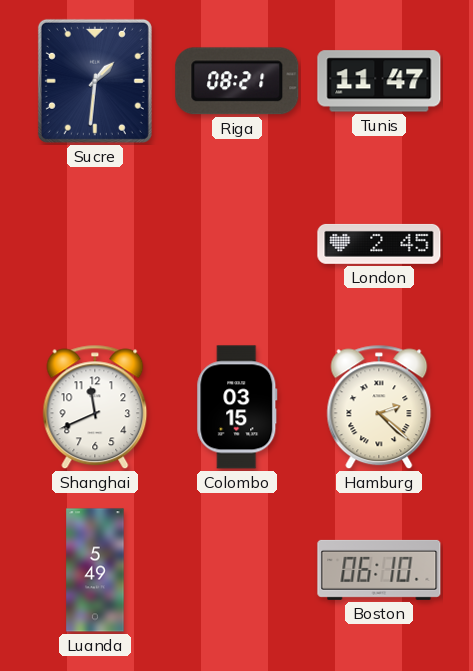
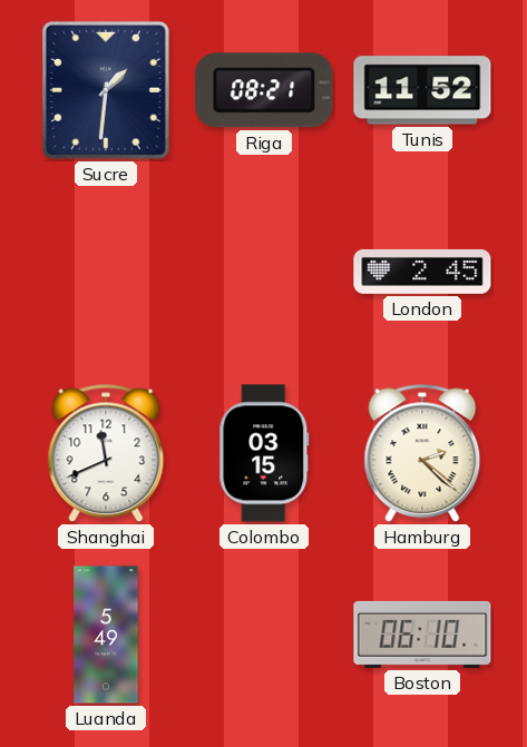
Tunis: 11:47 -> 11:52 (422, 90)
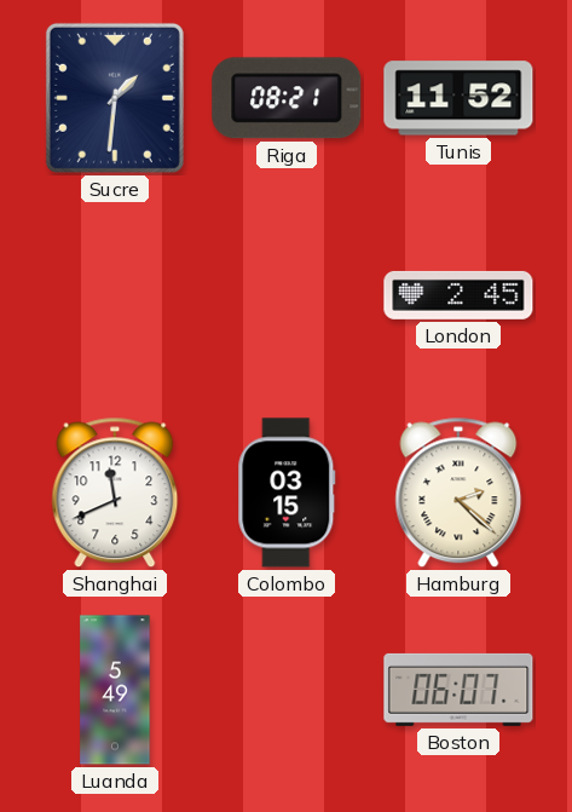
Boston: 06:10 -> 06:07 (458, 690)
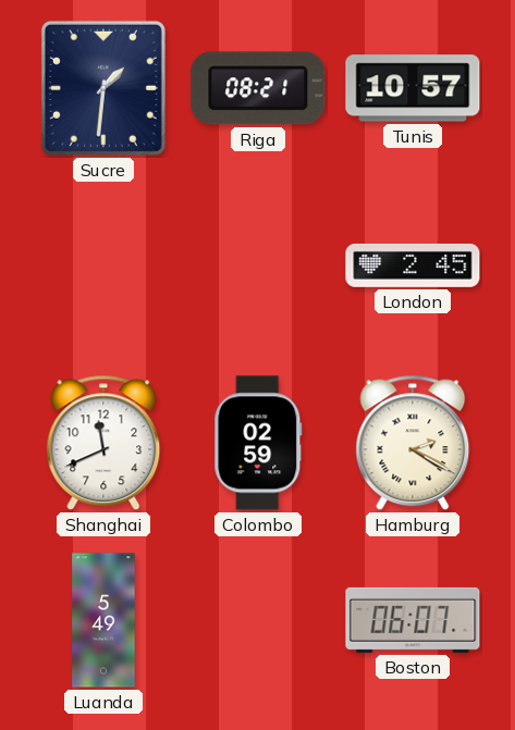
Tunis: 11:52 -> 10:57 (413, 88)
Colombo: 03:15 -> 02:59 (258, 443)
Hamburg: 2:22 -> 2:20 (413, 443)
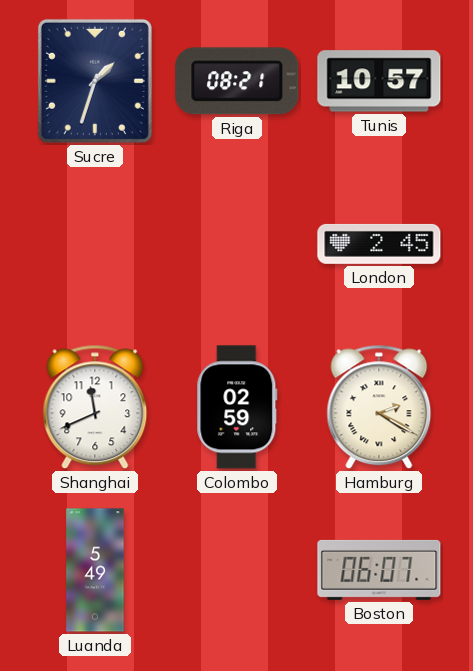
Sucre: 1:31 -> 1:33 (95, 81)
